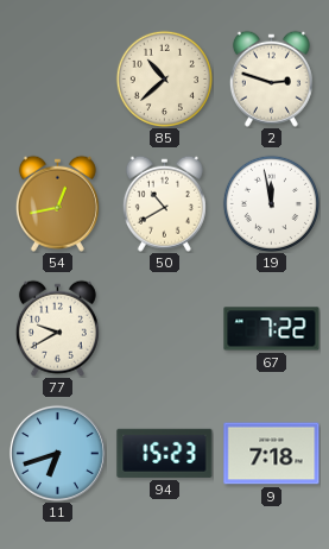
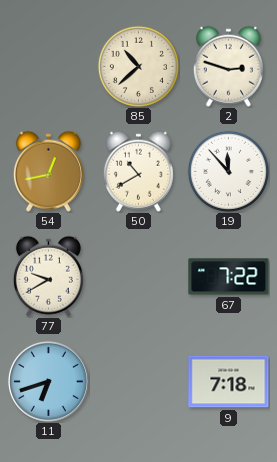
19: 11:58 -> 11:53 (228, 171)
94: 15:23 -> none (165, 453)
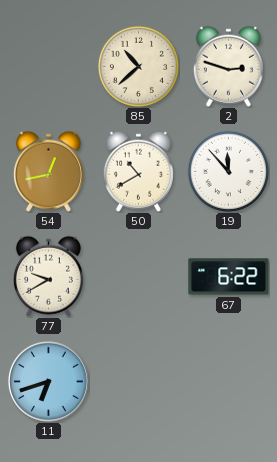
67: 7:22 -> 6:22 (229, 277)
9: 7:18 -> none (229, 382)
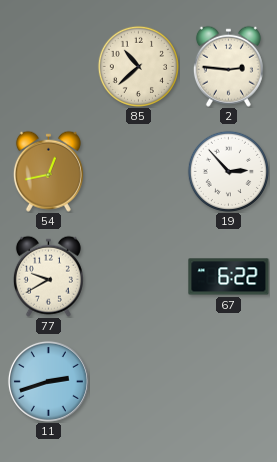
2: 2:48 -> 2:46 (228, 66)
50: 10:40 -> none (138, 171)
19: 11:53 -> 2:53 (228, 171)
11: 6:42 -> 2:42 (48, 381)
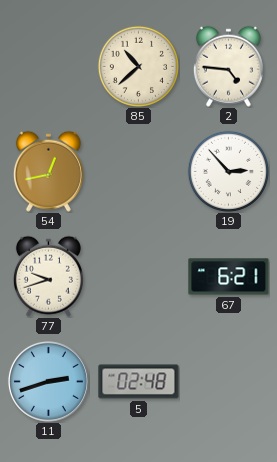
2: 2:46 -> 4:46 (228, 66)
77: 9:40 -> 9:42 (48, 276)
67: 6:22 -> 6:21 (229, 277)
5: none -> 02:48 (139, 382)
